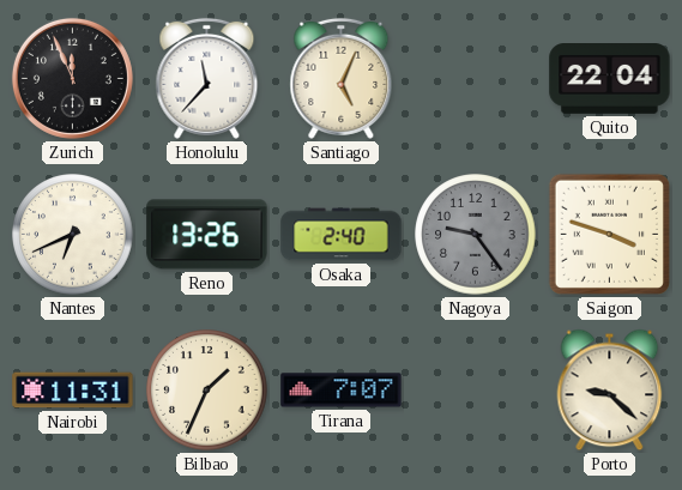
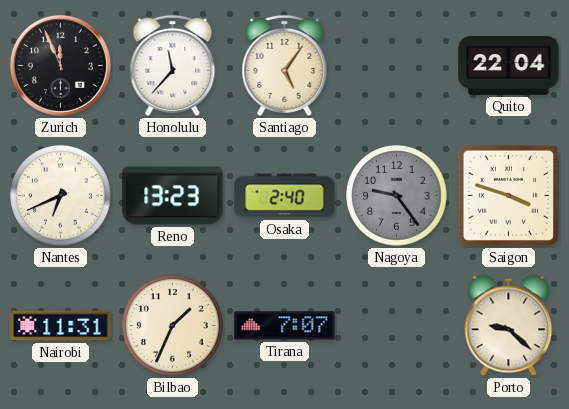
Santiago: 5:04 -> 5:06 (285, 65)
Reno: 13:26 -> 13:23 (173, 196)
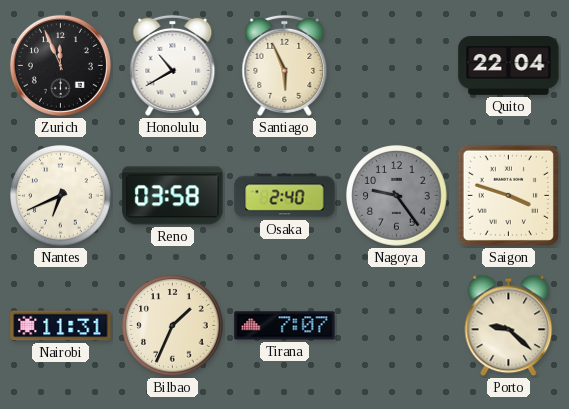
Honolulu: 11:37 -> 10:40 (173, 65)
Santiago: 5:06 -> 5:56 (285, 65)
Reno: 13:23 -> 03:58 (173, 196)
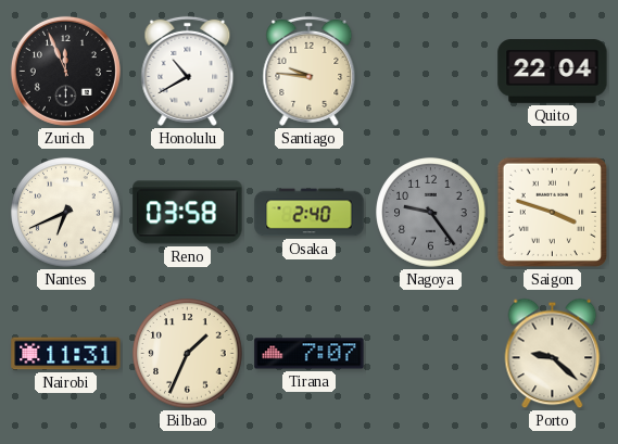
Santiago: 5:56 -> 9:46 (310, 71)
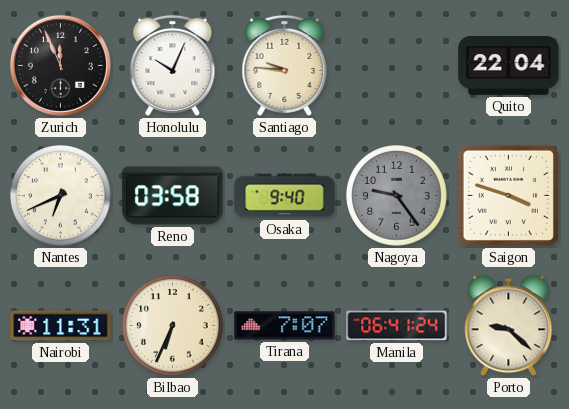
Honolulu: 10:40 -> 10:04 (173, 65)
Osaka: 2:40 -> 9:40 (285, 196)
Bilbao: 1:34 -> 6:34 (173, 326)
Manila: none -> 06:41 (397, 326)
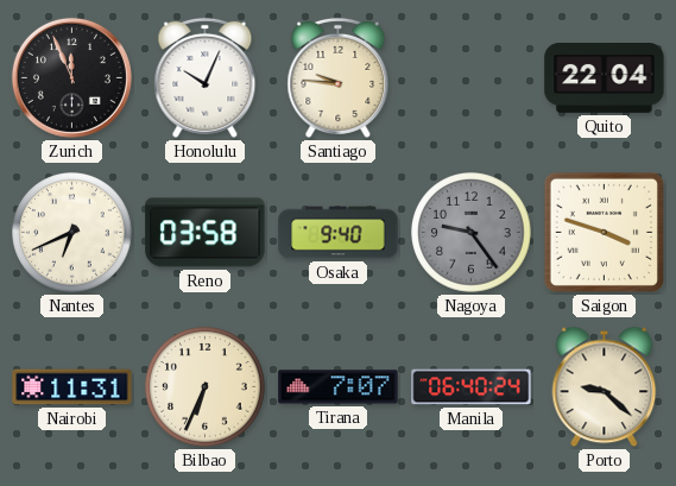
Manila: 06:41 -> 06:40 (472, 387)
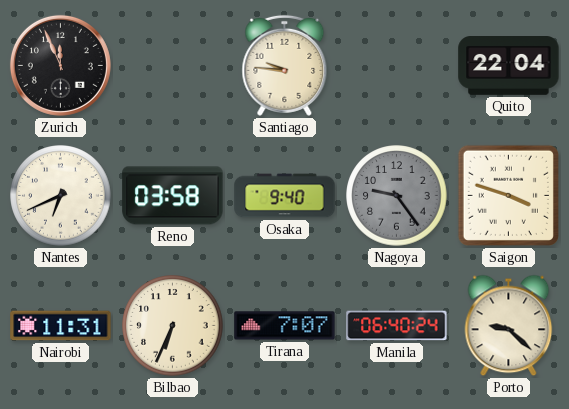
Honolulu: 10:04 -> none (206, 77)
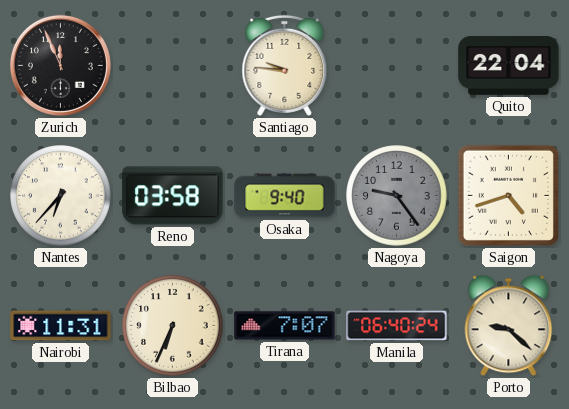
Nantes: 6:41 -> 6:37 (61, 196)
Saigon: 3:48 -> 4:42 (508, 195)
